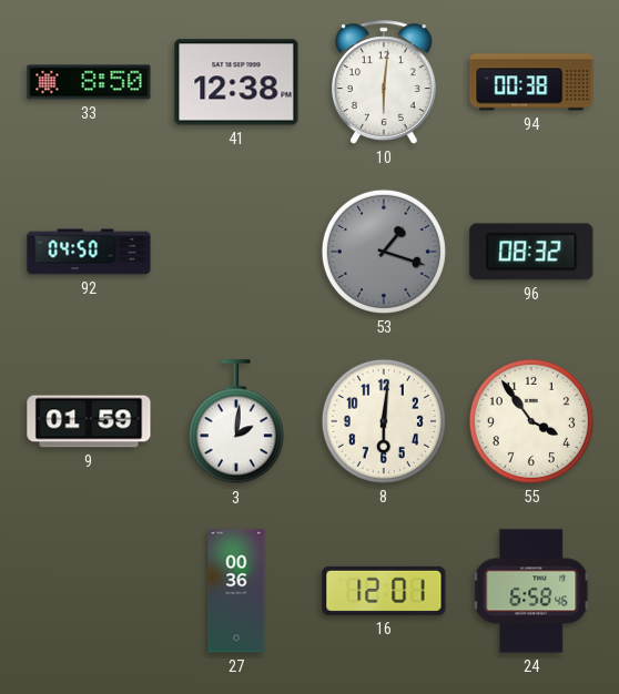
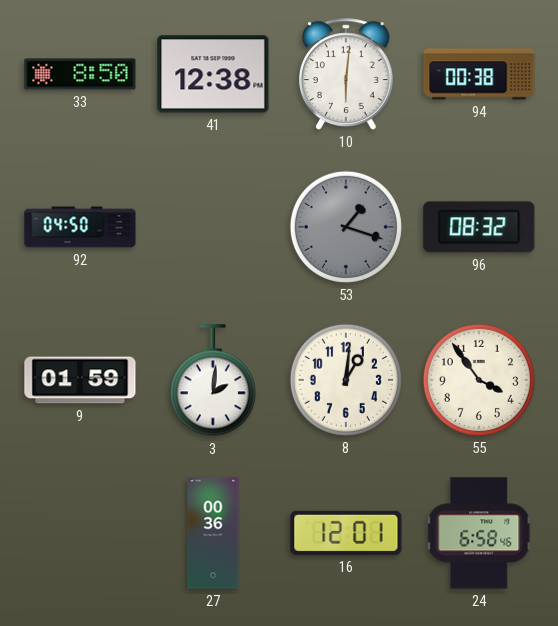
8: 6:01 -> 1:01 (346, 380)
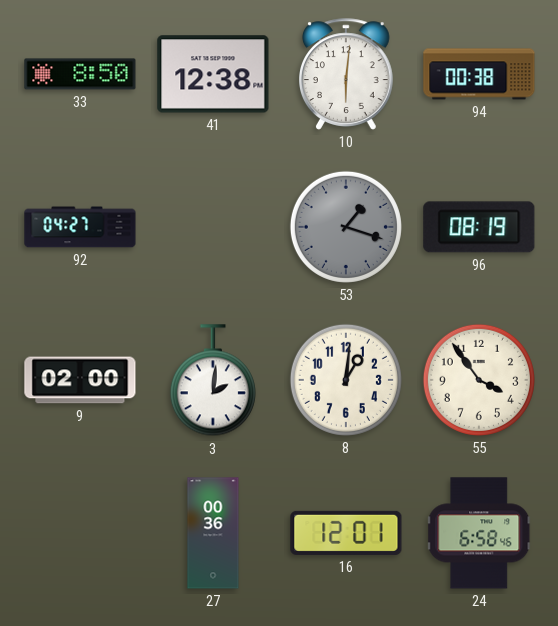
92: 04:50 -> 04:27 (80, 227)
96: 08:32 -> 08:19 (479, 227)
9: 01:59 -> 02:00 (80, 380)
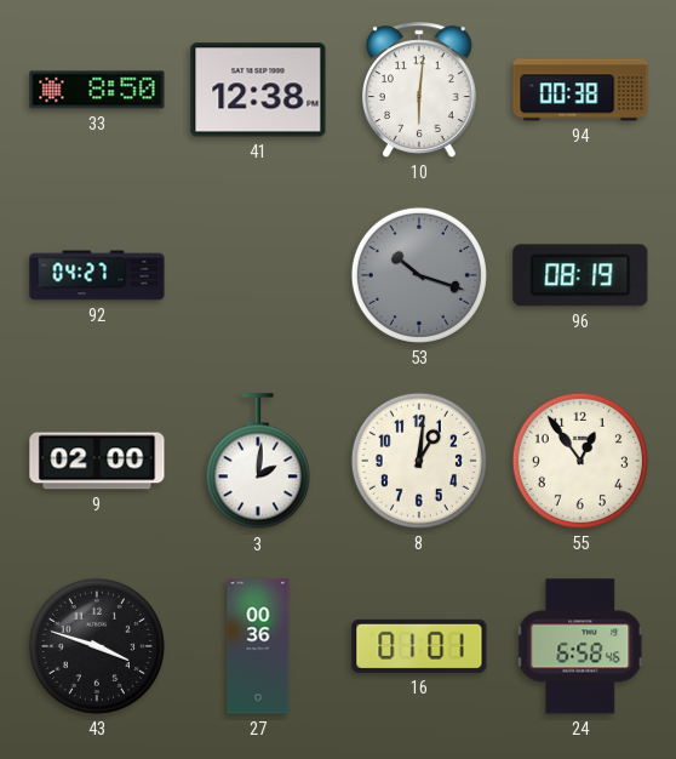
53: 1:18 -> 10:18 (419, 275)
55: 3:54 -> 12:54 (580, 461)
43: none -> 3:48 (97, 646)
16: 12:01 -> 01:01 (419, 646)
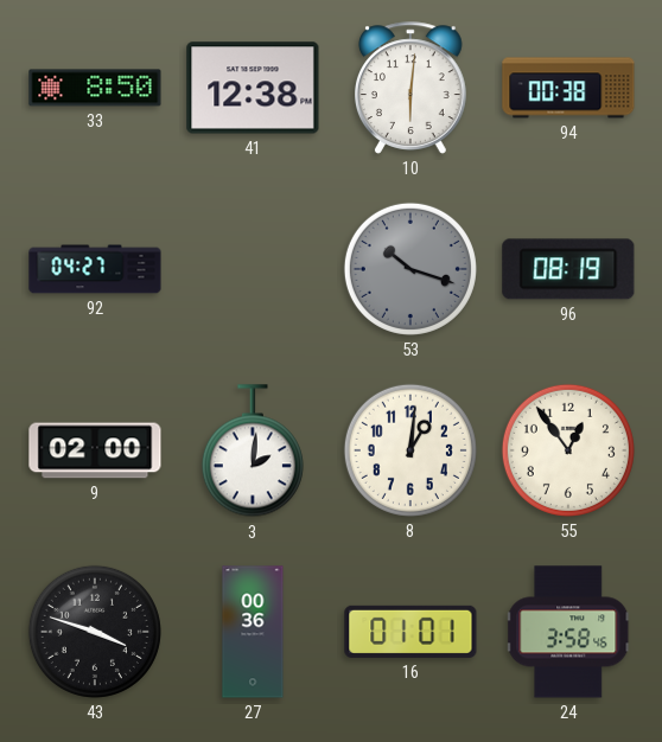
24: 6:58 -> 3:58 (569, 632)
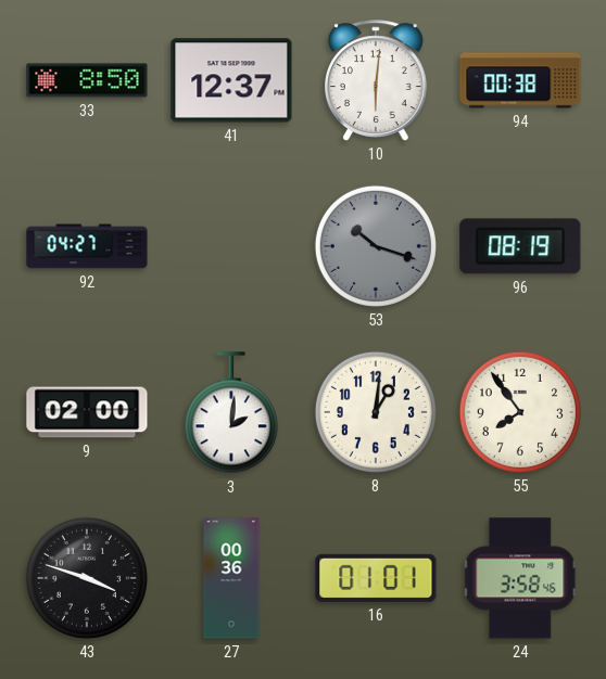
41: 12:38 -> 12:37 (231, 80)
55: 12:54 -> 7:54 (520, 412)
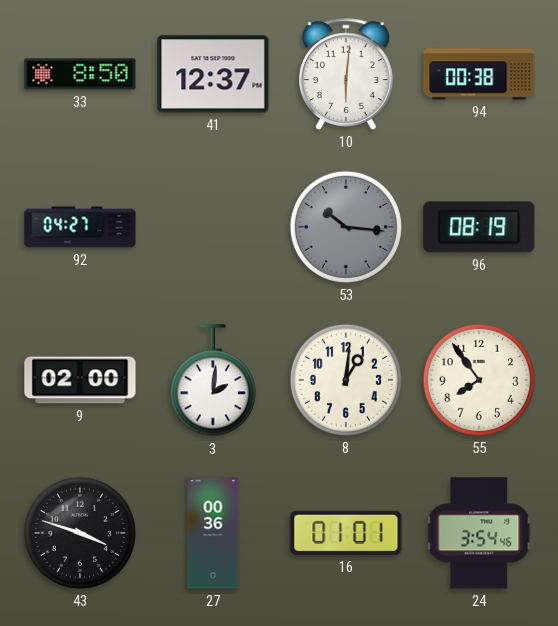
53: 10:18 -> 10:16 (346, 227)
24: 3:58 -> 3:54 (480, 533)
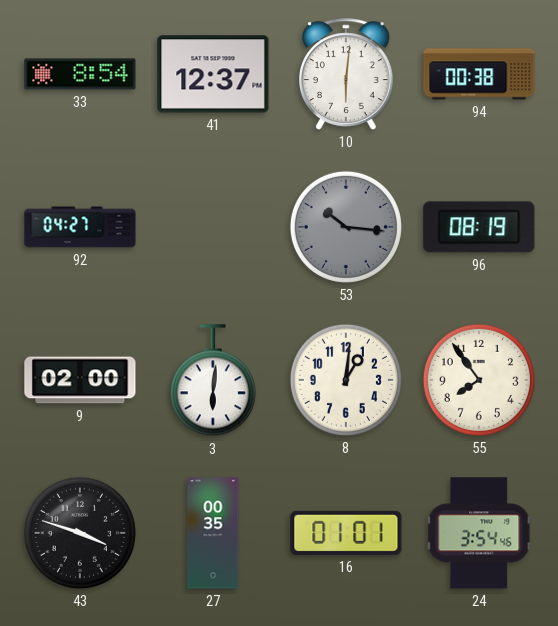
33: 8:50 -> 8:54 (80, 74)
3: 2:01 -> 6:01 (213, 381)
27: 00:36 -> 00:35 (213, 533)
